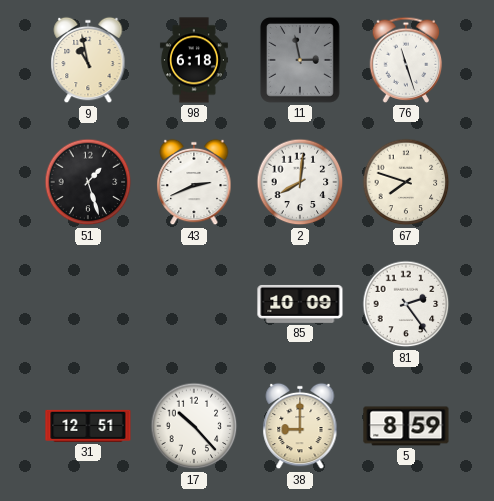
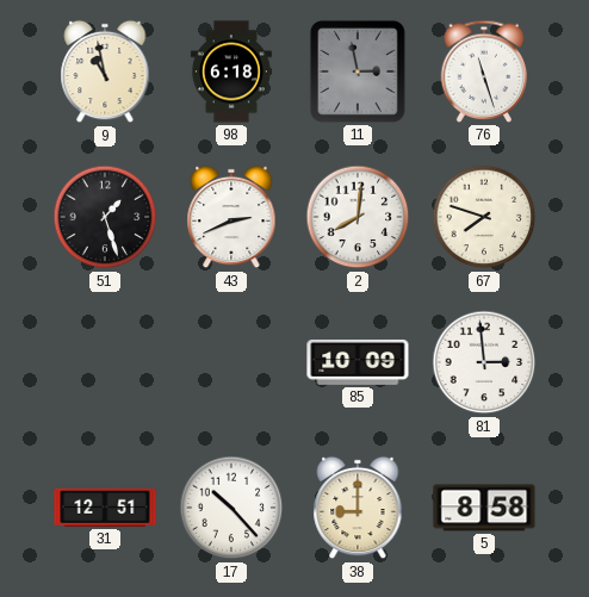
81: 2:24 -> 2:59 (484, 362)
5: 8:59 -> 8:58 (484, 508)
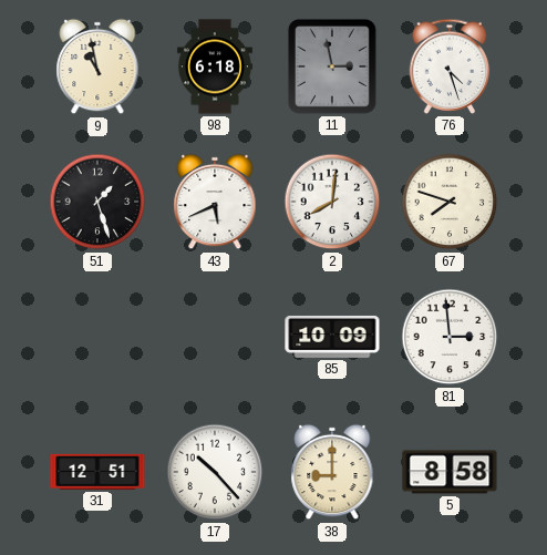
76: 11:27 -> 4:27 (450, 66)
43: 2:41 -> 5:41 (215, 202)
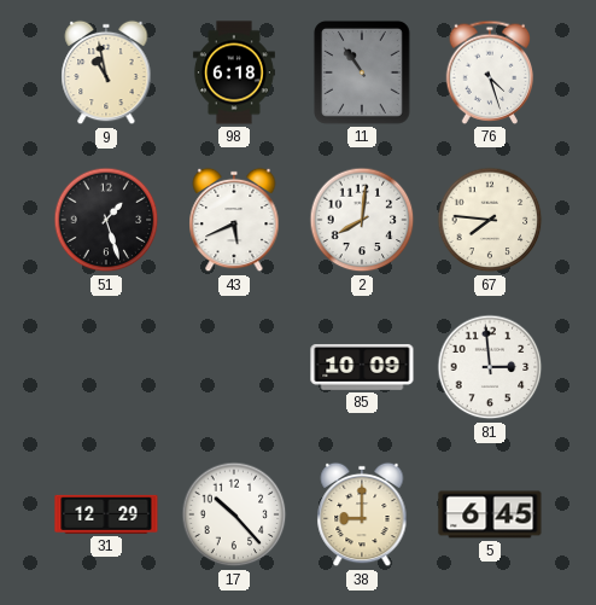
11: 2:58 -> 10:54 (362, 72)
67: 7:48 -> 7:46 (490, 220)
31: 12:51 -> 12:29 (106, 514)
5: 8:58 -> 6:45 (490, 514)
